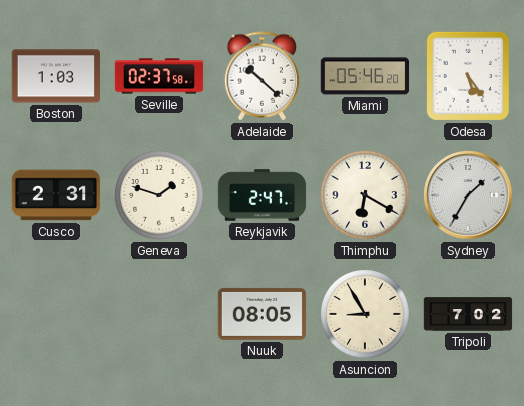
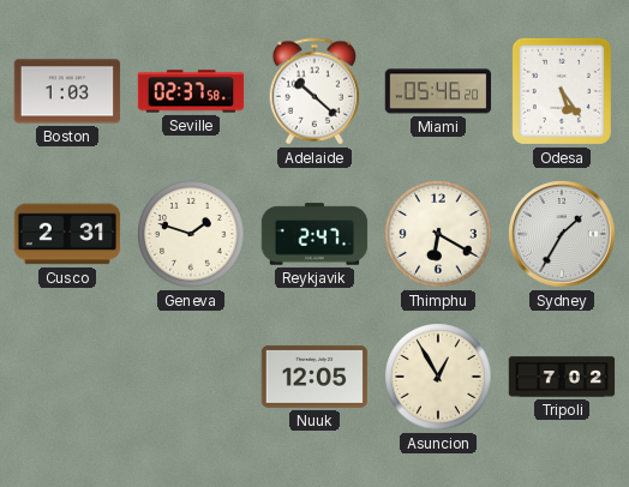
Nuuk: 08:05 -> 12:05 (314, 377)
Asuncion: 8:55 -> 12:55 (438, 377)
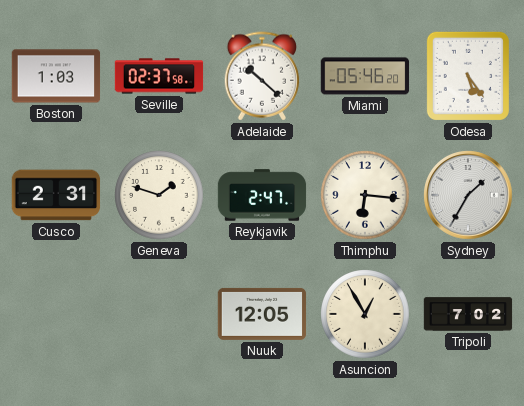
Thimphu: 6:20 -> 6:16 (365, 195)
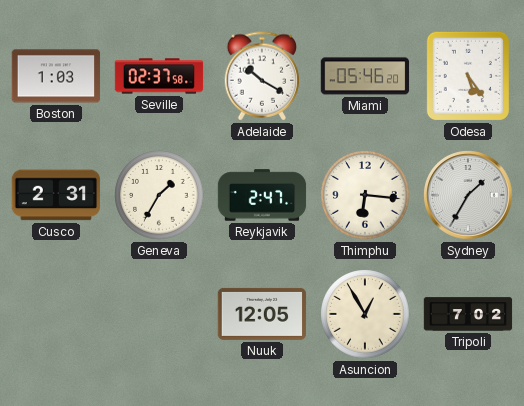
Adelaide: 10:22 -> 10:20 (262, 76)
Geneva: 1:48 -> 1:35 (159, 195)
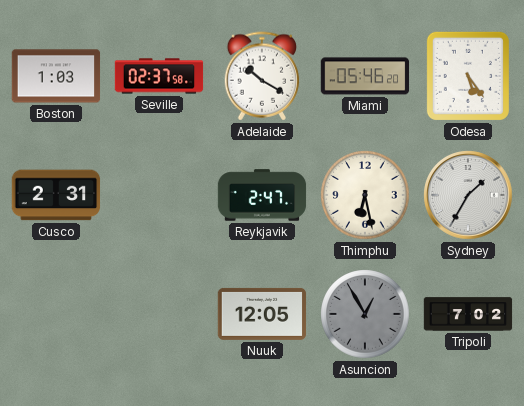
Geneva: 1:35 -> none (159, 195)
Thimphu: 6:16 -> 6:28 (365, 195)
Asuncion dial: cream -> grey (365, 314)
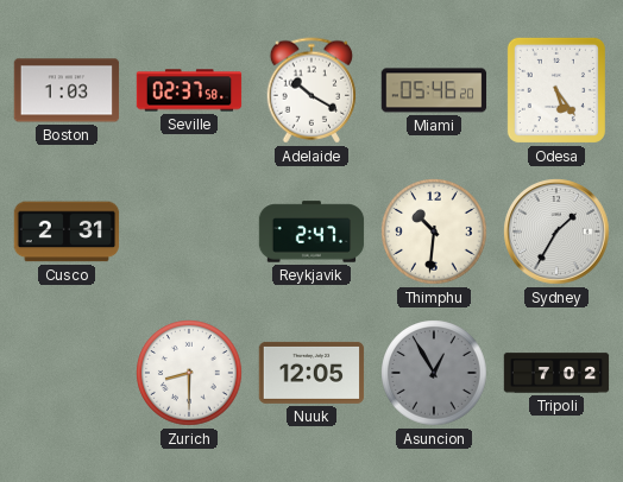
Thimphu: 6:28 -> 10:31 (434, 232)
Zurich: none -> 8:30 (189, 373)
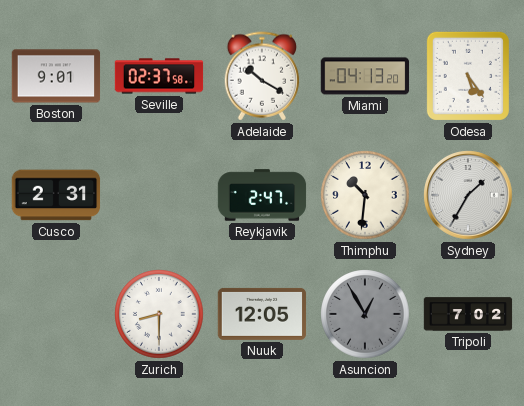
Boston: 1:03 -> 9:01 (56, 76)
Miami: 05:46 -> 04:13 (365, 76)
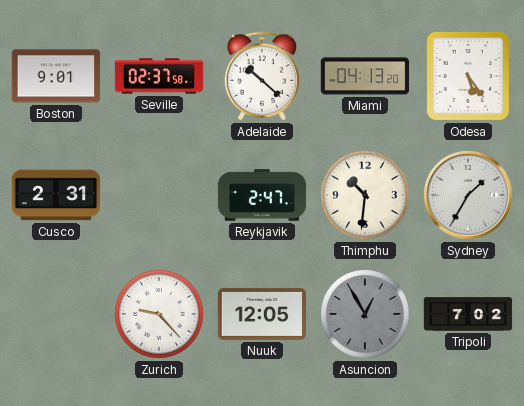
Adelaide: 10:20 -> 10:22 (262, 76)
Zurich: 8:30 -> 9:23 (159, 314)
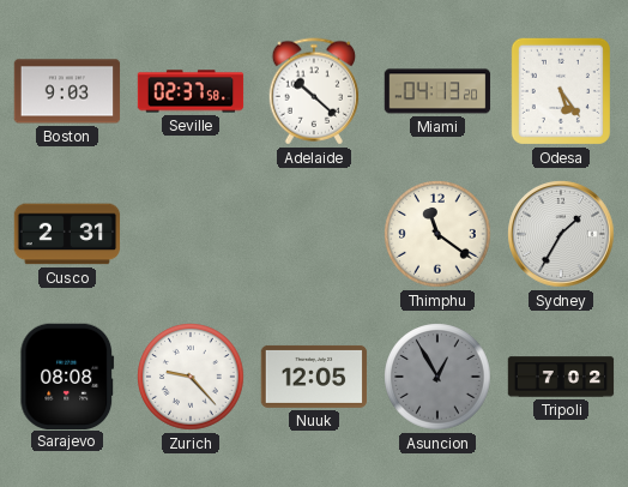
Boston: 9:01 -> 9:03 (67, 91)
Reykjavik: 2:47 -> none (262, 195)
Thimphu: 10:31 -> 11:21 (437, 234)
Sarajevo: none -> 08:08 (67, 375)
